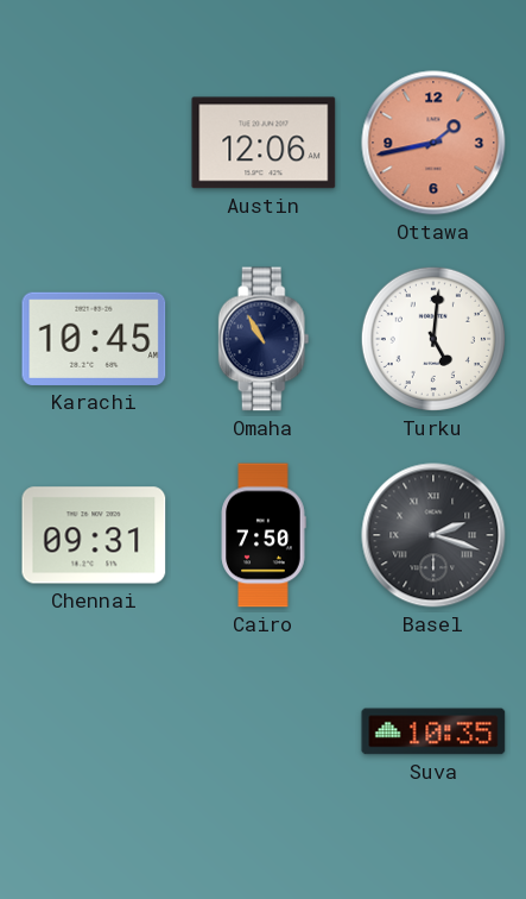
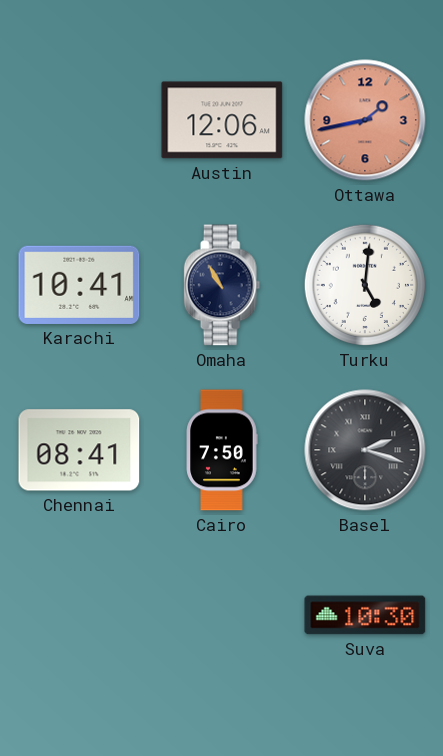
Karachi: 10:45 -> 10:41 (79, 285)
Chennai: 09:31 -> 08:41 (79, 450)
Suva: 10:35 -> 10:30 (365, 615)
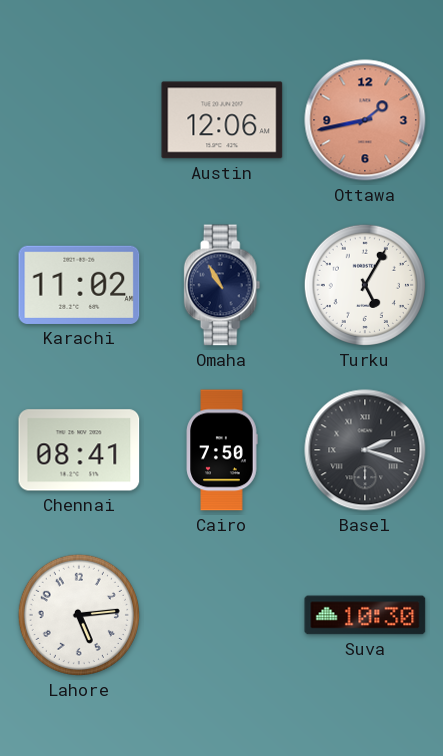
Karachi: 10:41 -> 11:02 (79, 285)
Turku: 5:01 -> 5:05 (365, 285)
Lahore: none -> 5:14 (79, 615)
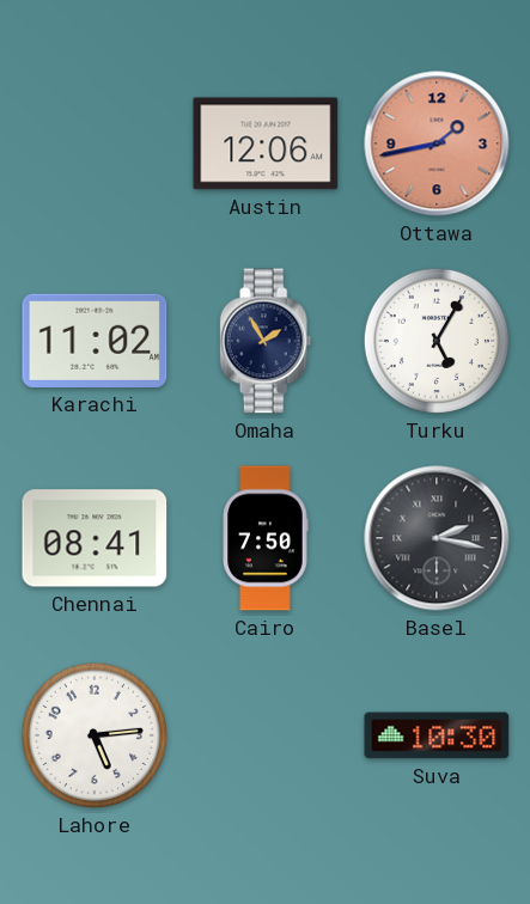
Omaha: 10:55 -> 1:55 (266, 341)
Basel: 2:18 -> 2:17 (437, 538)
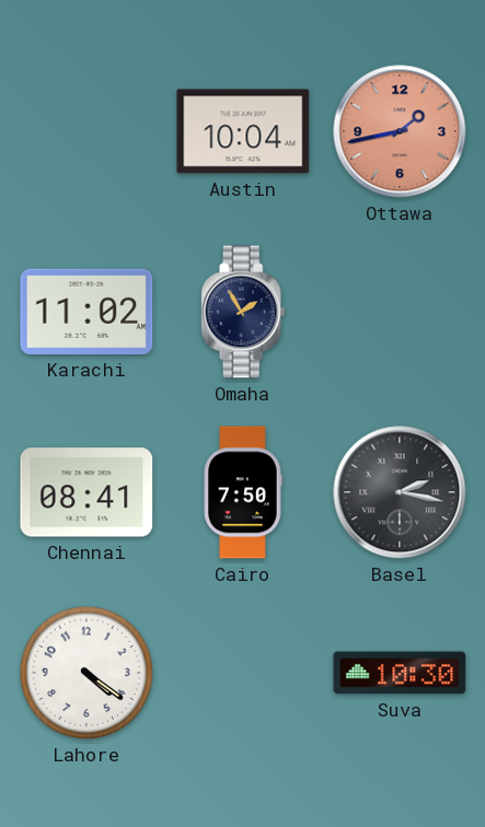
Austin: 12:06 -> 10:04 (243, 131)
Turku: 5:05 -> none (437, 341)
Lahore: 5:14 -> 4:21 (86, 673)
